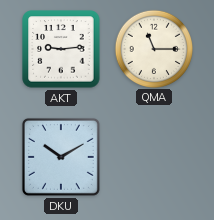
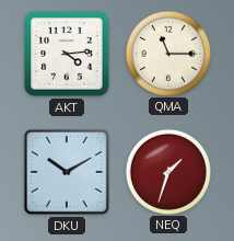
AKT: 9:14 -> 4:14 (67, 54)
NEQ: none -> 1:33 (167, 171)
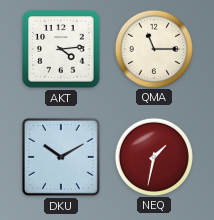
NEQ: 1:33 -> 1:32 (153, 156)
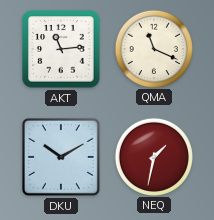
AKT: 4:14 -> 11:14 (61, 49)
QMA: 11:15 -> 11:19 (153, 48)
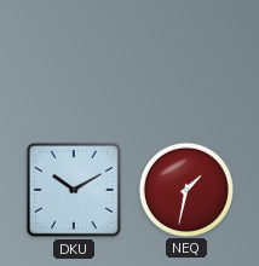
AKT: 11:14 -> none (61, 49)
QMA: 11:19 -> none (153, 48)
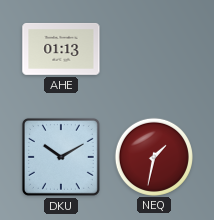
AHE: none -> 01:13 (61, 49)
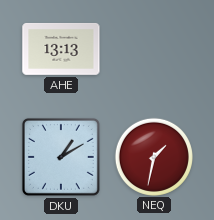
AHE: 01:13 -> 13:13 (61, 49)
DKU: 10:10 -> 1:10 (61, 157)
